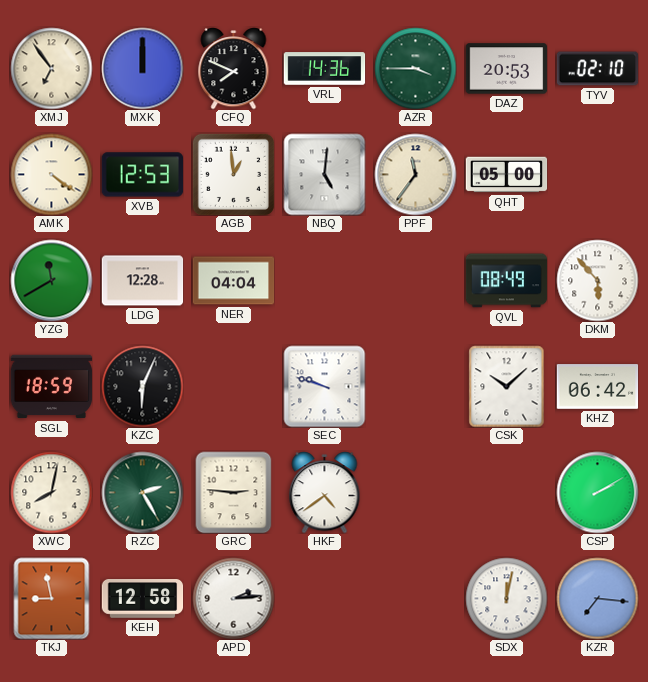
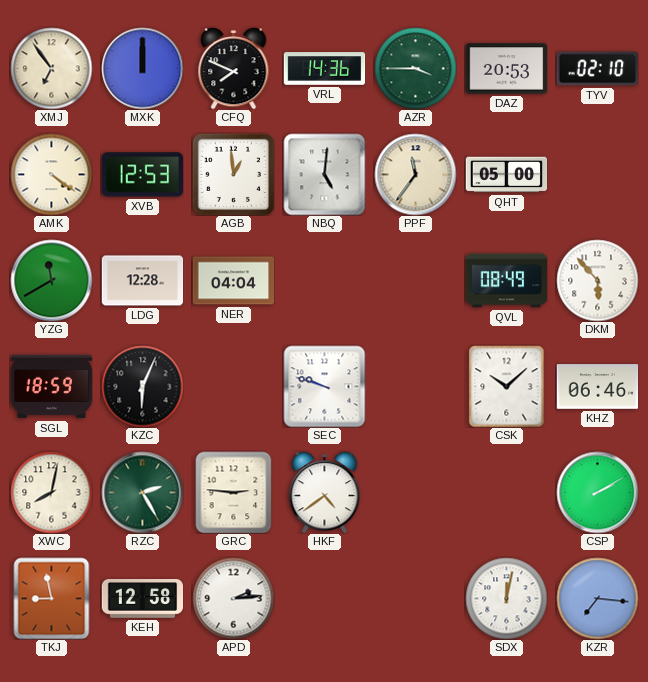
KHZ: 06:42 -> 06:46 (597, 387)
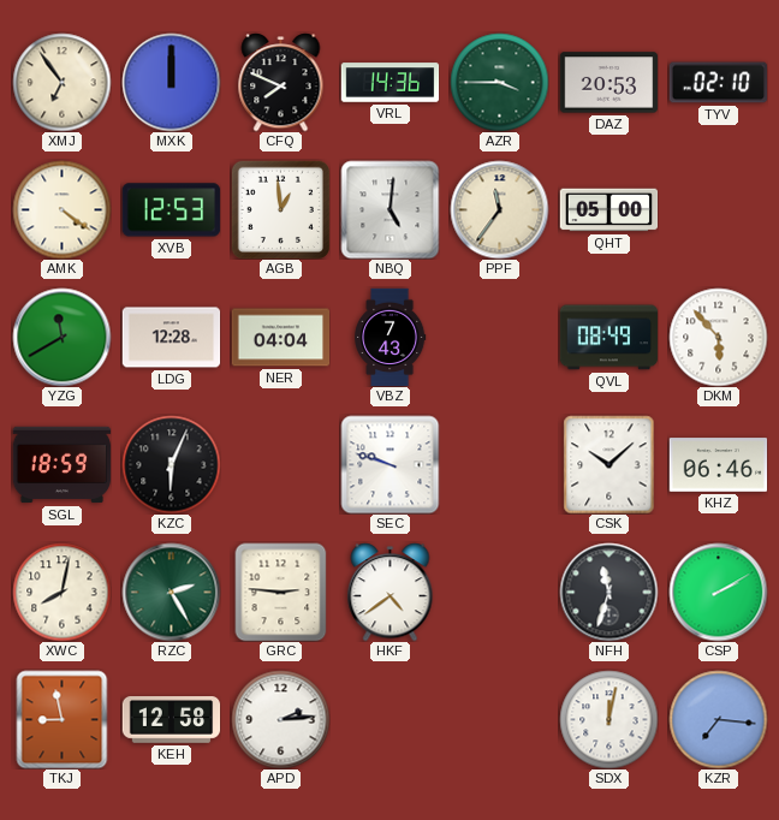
VBZ: none -> 7:43 (391, 337)
NFH: none -> 11:33 (608, 592)
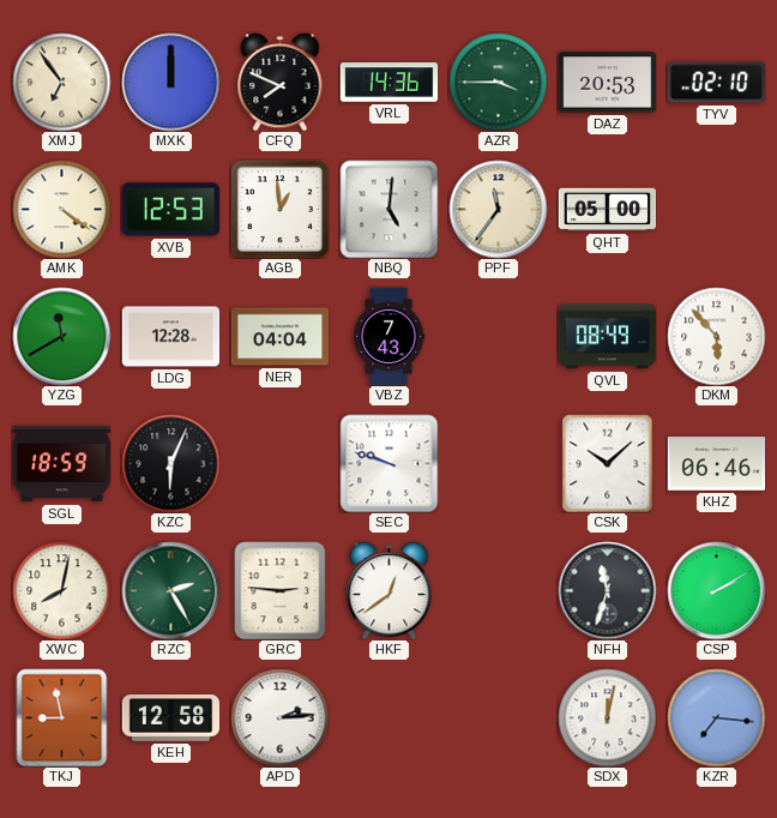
HKF: 4:39 -> 12:39 (390, 590)
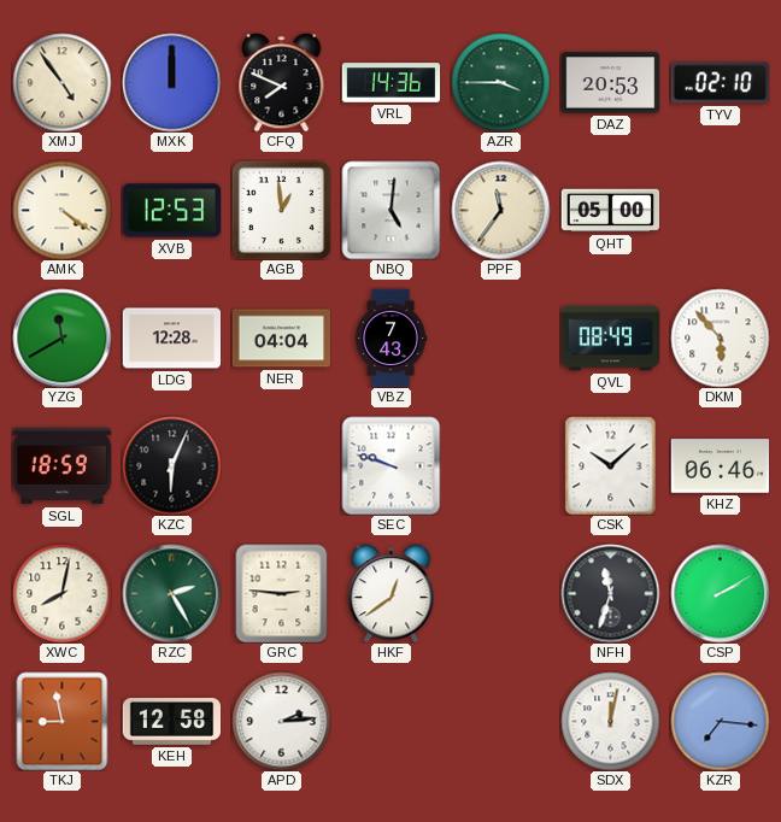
XMJ: 6:54 -> 4:54 (61, 82)
